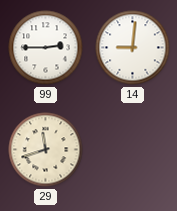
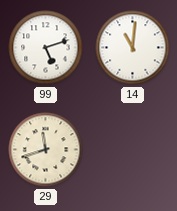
99: 2:45 -> 5:12 (46, 48)
14: 9:01 -> 11:01 (133, 48)
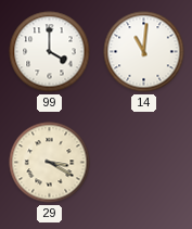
99: 5:12 -> 4:00 (50, 52)
29: 11:42 -> 3:20 (50, 163)
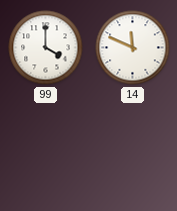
14: 11:01 -> 11:49 (133, 48)
29: 3:20 -> none (50, 163)
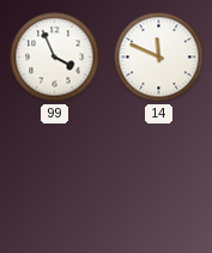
99: 4:00 -> 3:56 (55, 58)
